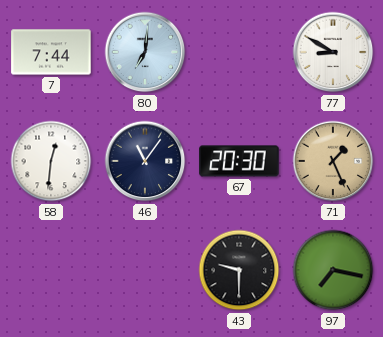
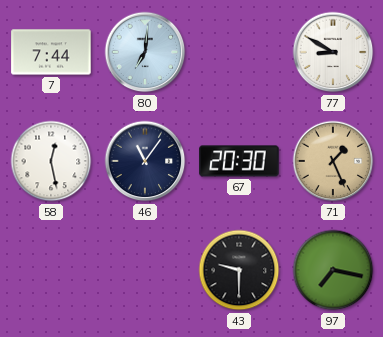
58: 12:31 -> 12:28 (51, 161)
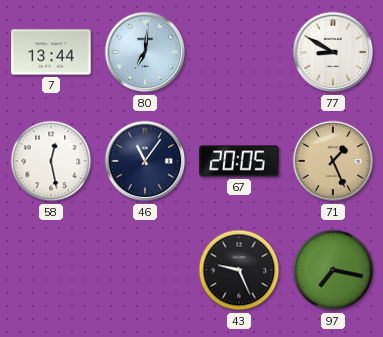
7: 7:44 -> 13:44 (51, 52)
67: 20:30 -> 20:05 (239, 161)
43: 9:30 -> 9:26 (239, 270)
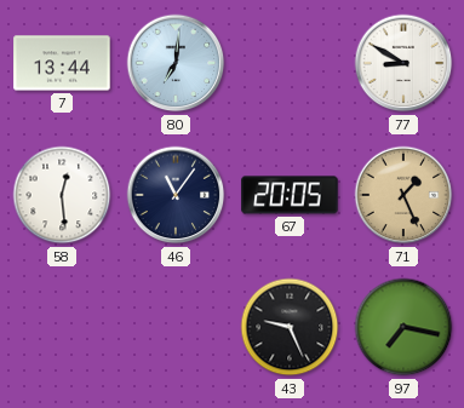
58: 12:28 -> 12:29 (62, 195)
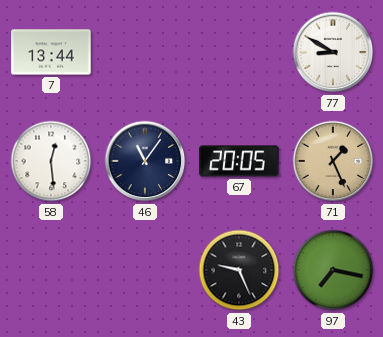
80: 7:01 -> none (176, 63)
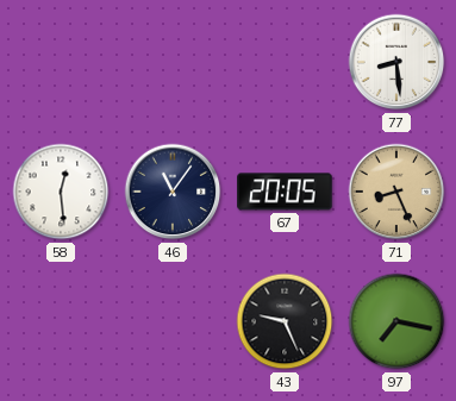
7: 13:44 -> none (51, 52)
77: 8:50 -> 8:29 (396, 62)
71: 1:26 -> 8:26 (396, 192)
